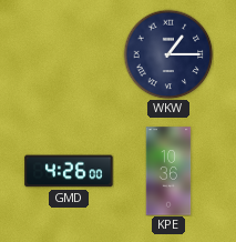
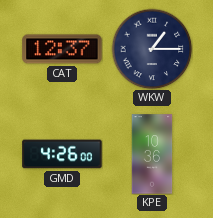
CAT: none -> 12:37 (62, 49)
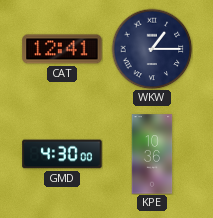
CAT: 12:37 -> 12:41 (62, 49)
GMD: 4:26 -> 4:30 (62, 154)
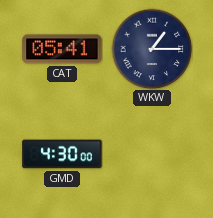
CAT: 12:41 -> 05:41 (62, 49)
KPE: 10:36 -> none (152, 154)
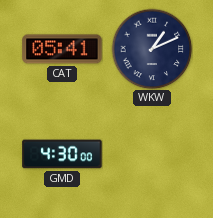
WKW: 1:15 -> 1:11 (152, 49)
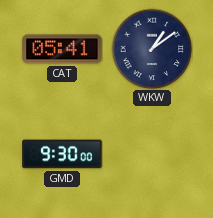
WKW: 1:11 -> 1:09 (152, 49)
GMD: 4:30 -> 9:30 (62, 154)
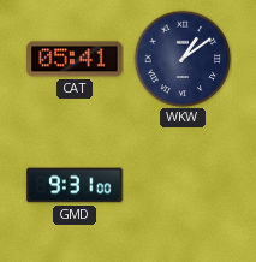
GMD: 9:30 -> 9:31 (75, 185)
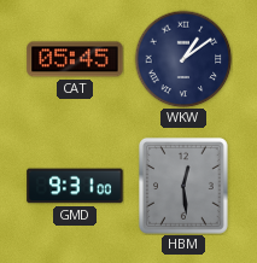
CAT: 05:41 -> 05:45 (75, 59)
HBM: none -> 12:29 (183, 186)
